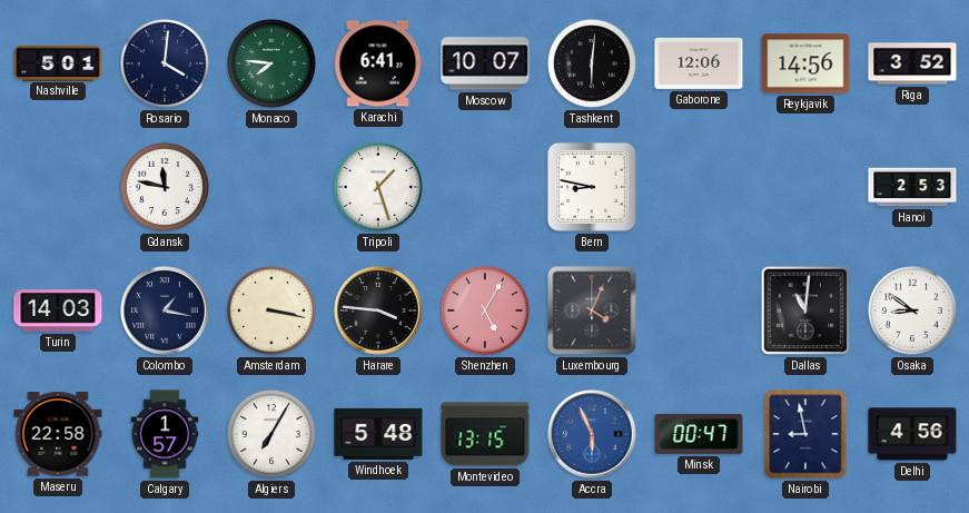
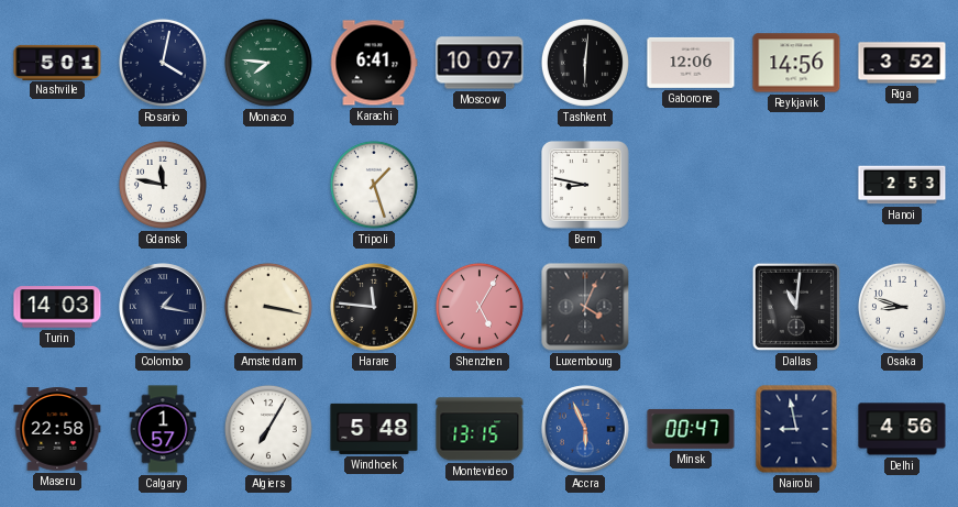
Rosario: 4:01 -> 4:02 (163, 63)
Harare: 3:46 -> 11:46 (374, 307)
Osaka: 8:51 -> 8:48 (902, 307)
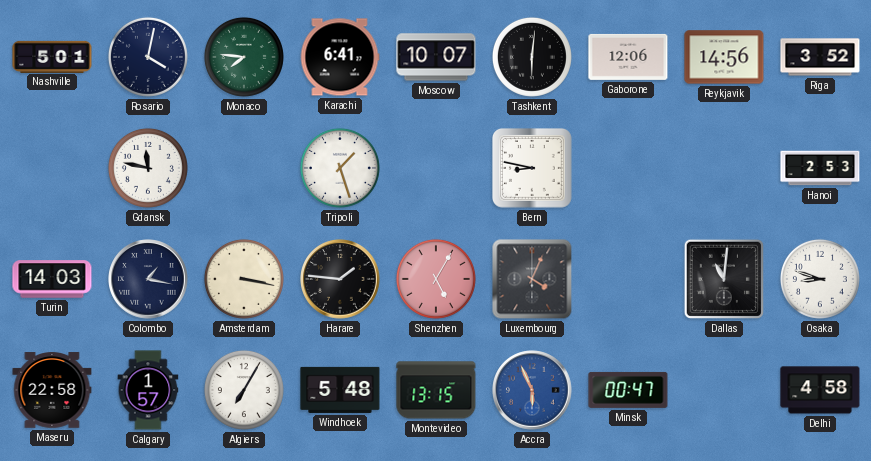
Harare: 11:46 -> 1:46 (340, 279)
Nairobi: 8:58 -> none (796, 429)
Delhi: 4:56 -> 4:58 (820, 390)
